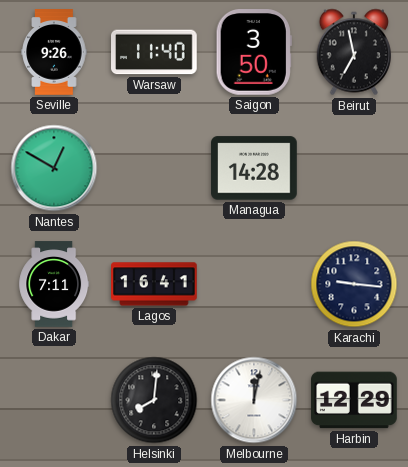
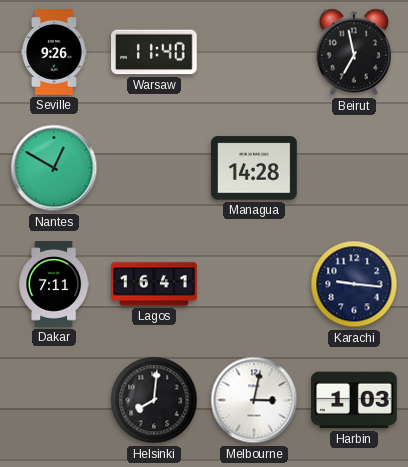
Saigon: 3:50 -> none (254, 53)
Melbourne: 12:02 -> 3:02 (254, 400)
Harbin: 12:29 -> 1:03 (354, 400)
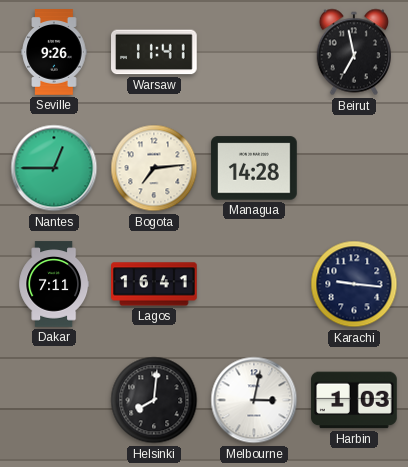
Warsaw: 11:40 -> 11:41 (155, 52)
Nantes: 12:50 -> 12:45 (54, 168)
Bogota: none -> 7:14 (154, 168)
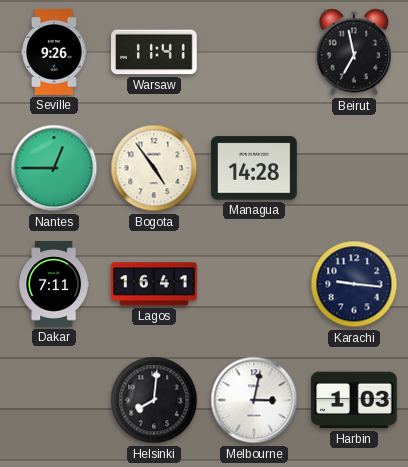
Bogota: 7:14 -> 4:54 (154, 168)
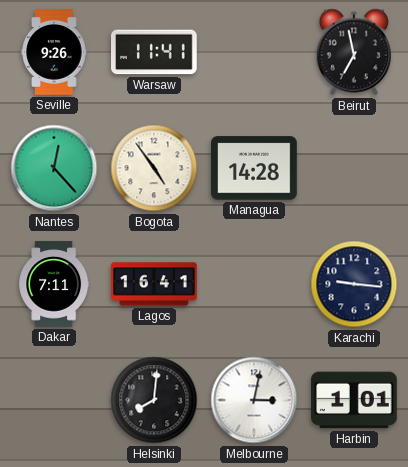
Nantes: 12:45 -> 12:23 (54, 168)
Harbin: 1:03 -> 1:01 (354, 400)
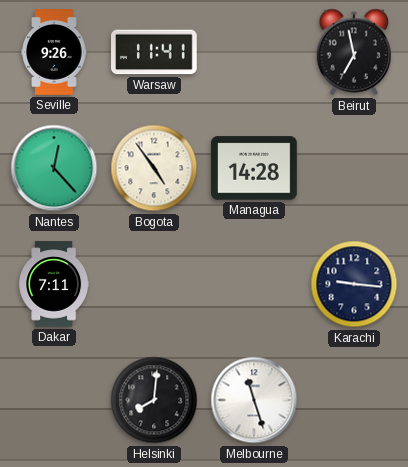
Lagos: 16:41 -> none (154, 284)
Melbourne: 3:02 -> 11:27 (254, 400)
Harbin: 1:01 -> none (354, 400)
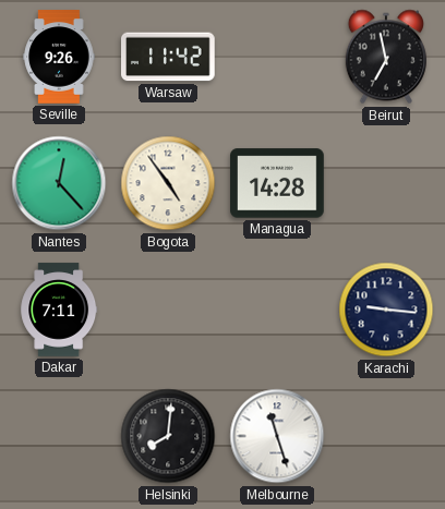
Warsaw: 11:41 -> 11:42 (169, 57)
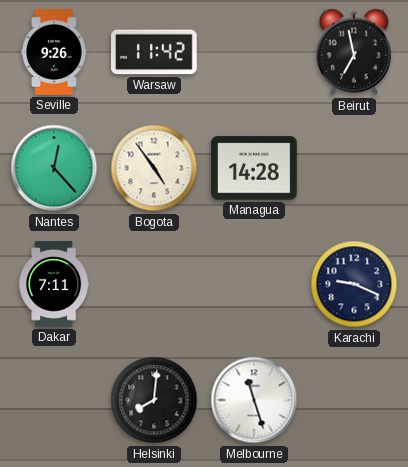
Karachi: 9:16 -> 9:19 (354, 284)
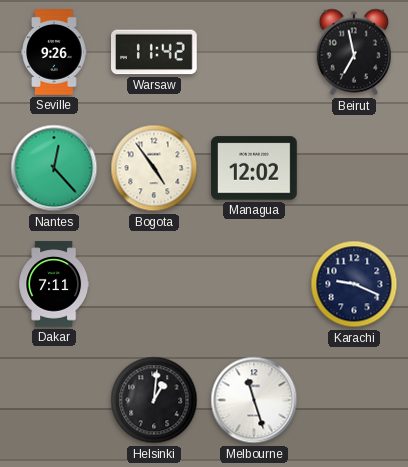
Managua: 14:28 -> 12:02 (254, 168)
Helsinki: 8:01 -> 1:01 (154, 400)
